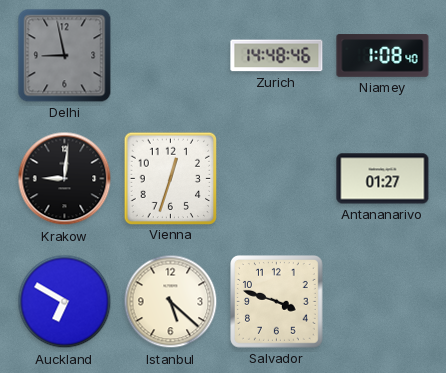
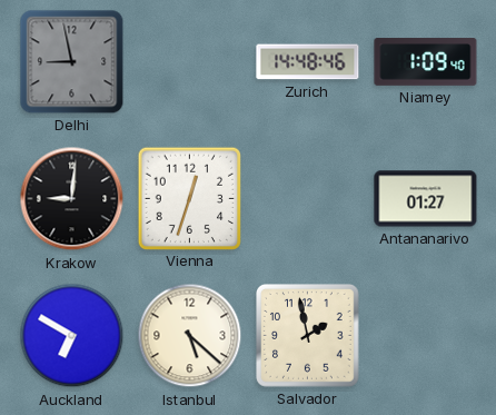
Niamey: 1:08 -> 1:09 (426, 62)
Salvador: 3:48 -> 1:58 (308, 336)
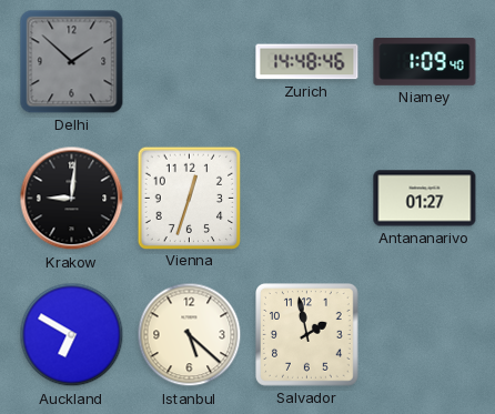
Delhi: 8:58 -> 1:52 (72, 62)
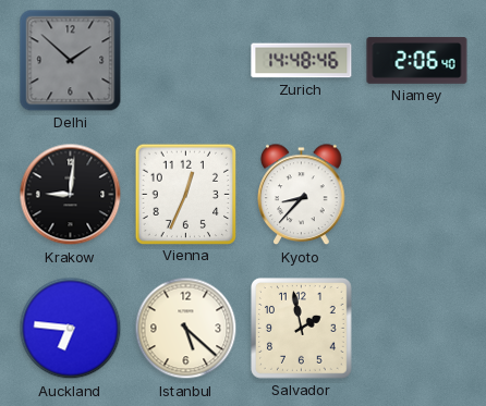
Niamey: 1:09 -> 2:06 (417, 61)
Vienna: 12:33 -> 12:34 (185, 194)
Kyoto: none -> 8:37 (302, 195)
Antananarivo: 01:27 -> none (425, 199)
Auckland: 6:50 -> 6:46 (71, 329)
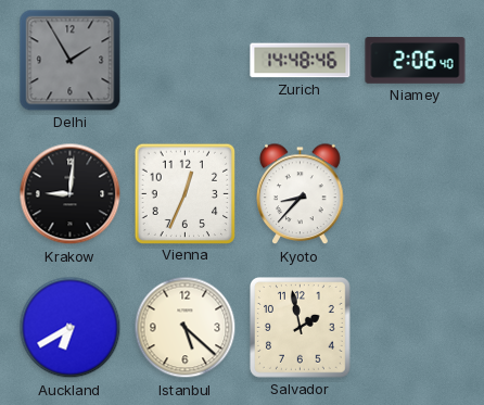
Delhi: 1:52 -> 1:55 (71, 61)
Auckland: 6:46 -> 6:40 (71, 328)
